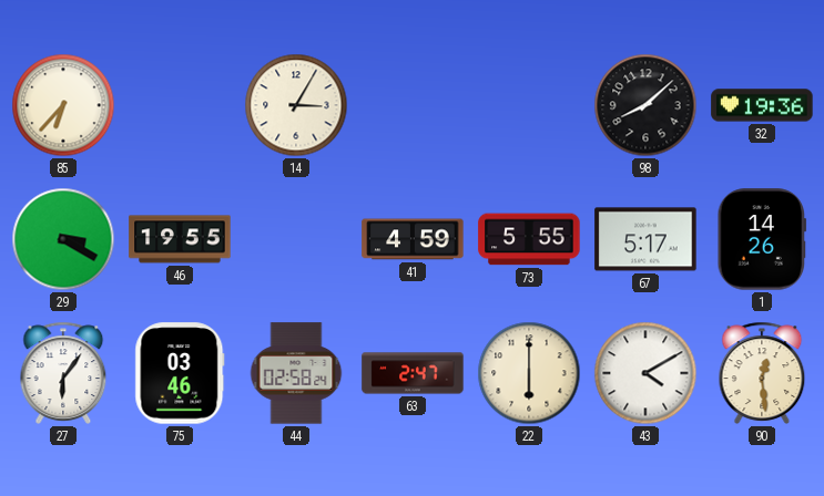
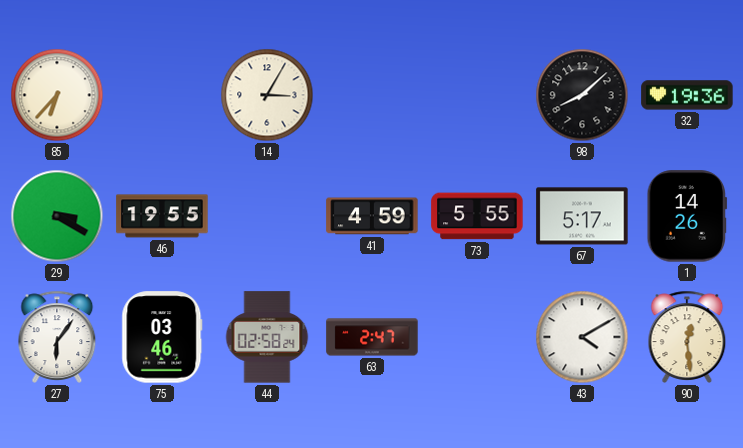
22: 6:00 -> none (529, 373)
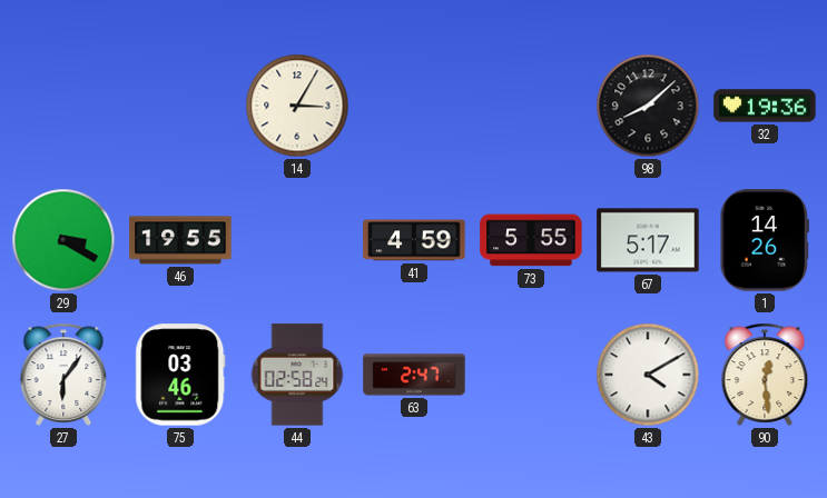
85: 6:37 -> none (57, 95)
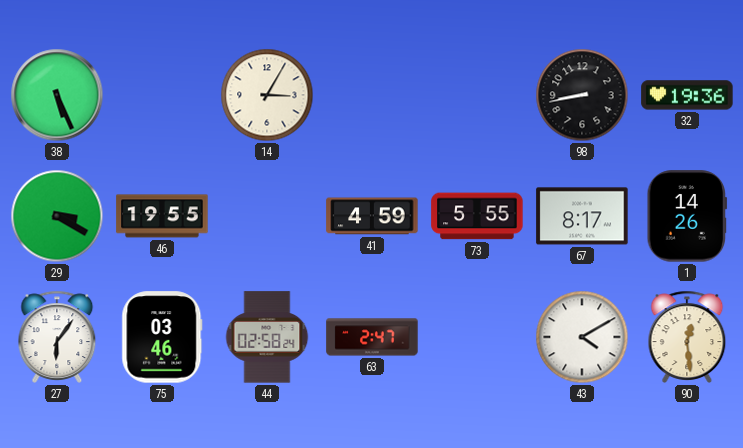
38: none -> 5:26 (57, 95)
98: 8:08 -> 8:43 (582, 95)
67: 5:17 -> 8:17 (582, 216)
